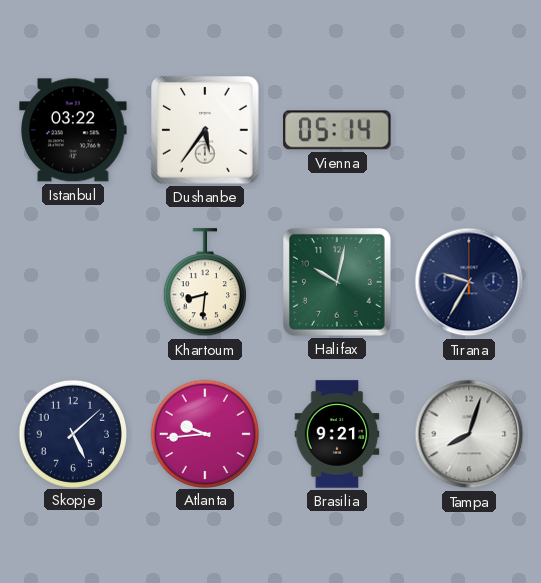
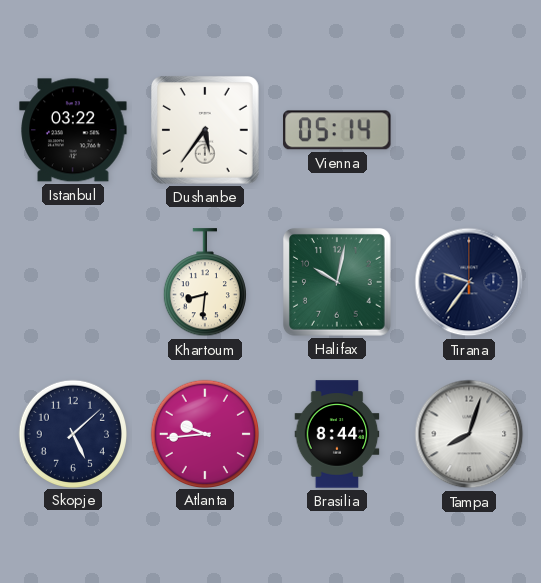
Tirana: 9:35 -> 9:36 (469, 282)
Brasilia: 9:21 -> 8:44 (337, 434)
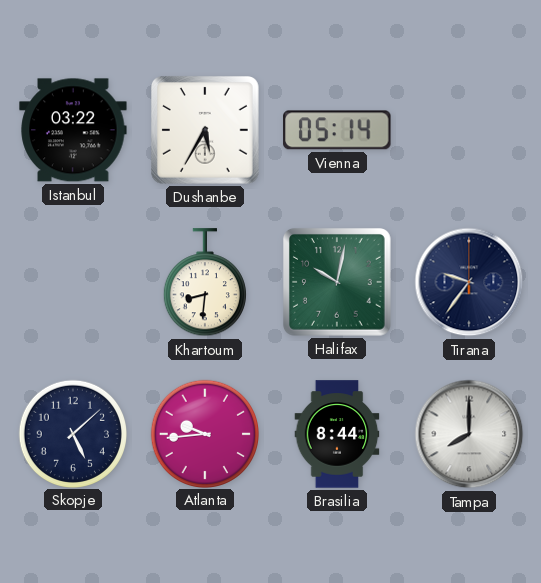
Dushanbe: 5:36 -> 5:35 (206, 131)
Tampa: 8:03 -> 8:00 (469, 434)
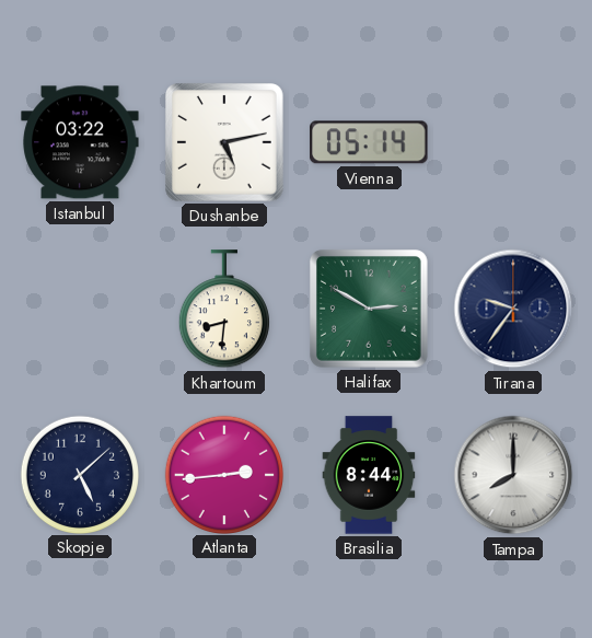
Dushanbe: 5:35 -> 5:13 (225, 143)
Halifax: 10:02 -> 2:50 (370, 310)
Atlanta: 9:44 -> 2:44 (223, 474)
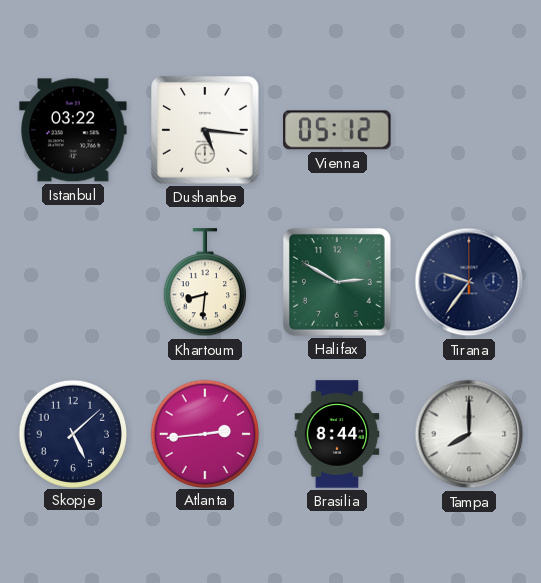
Dushanbe: 5:13 -> 5:16 (206, 131)
Vienna: 05:14 -> 05:12 (337, 130)
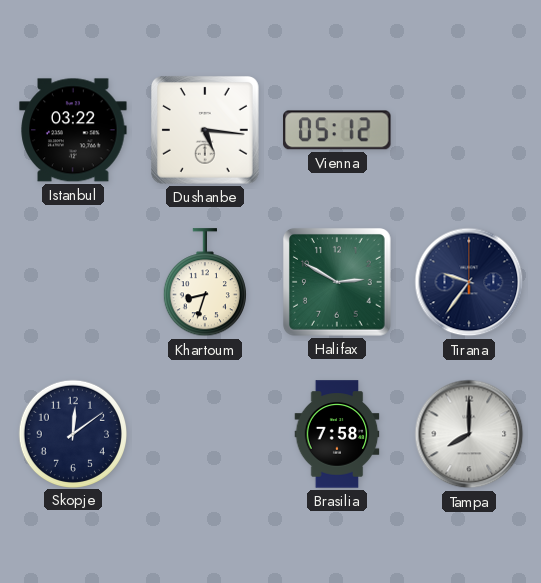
Khartoum: 8:31 -> 8:33 (205, 283)
Skopje: 5:08 -> 12:09 (72, 433)
Atlanta: 2:44 -> none (204, 433)
Brasilia: 8:44 -> 7:58 (337, 434)
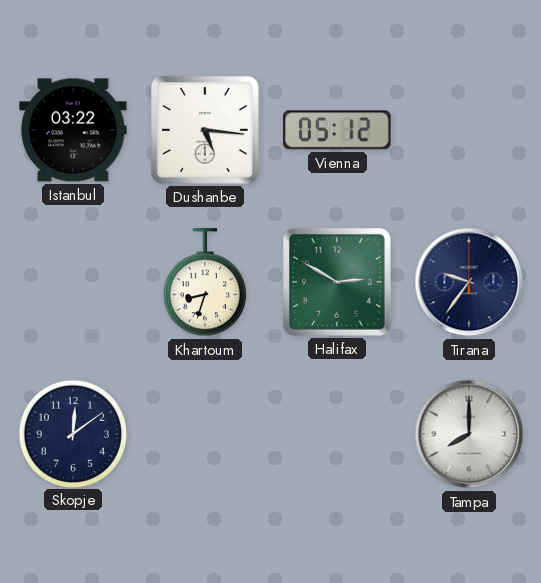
Brasilia: 7:58 -> none (337, 434)
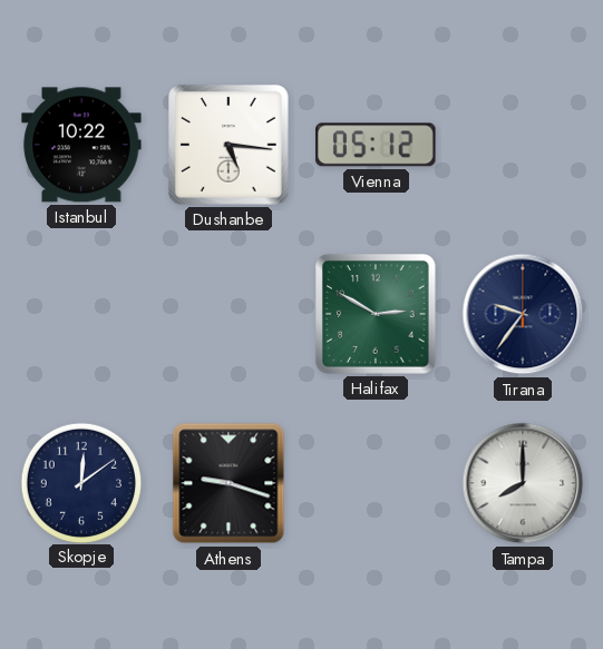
Istanbul: 03:22 -> 10:22 (81, 145)
Khartoum: 8:33 -> none (205, 283)
Athens: none -> 9:18 (228, 483)
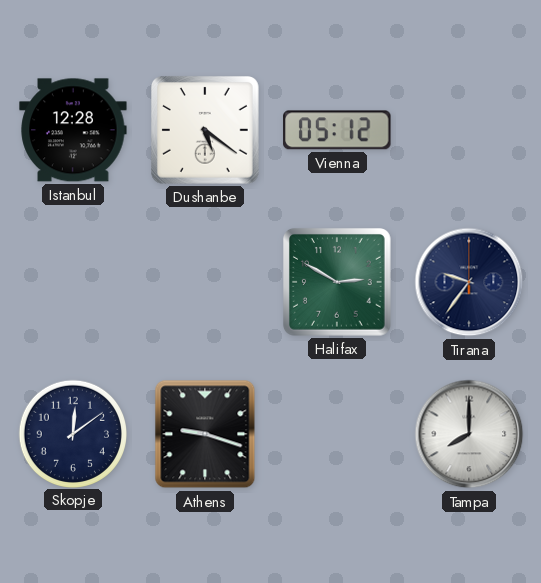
Istanbul: 10:22 -> 12:28 (73, 130)
Dushanbe: 5:16 -> 5:21 (206, 131)
